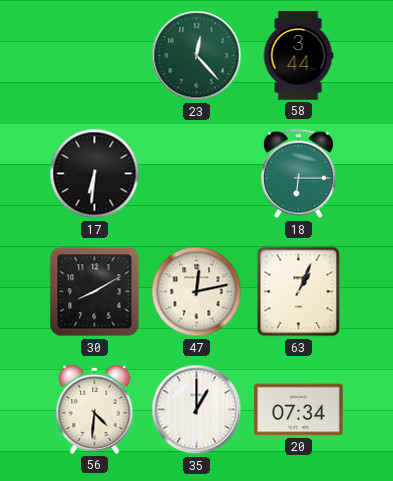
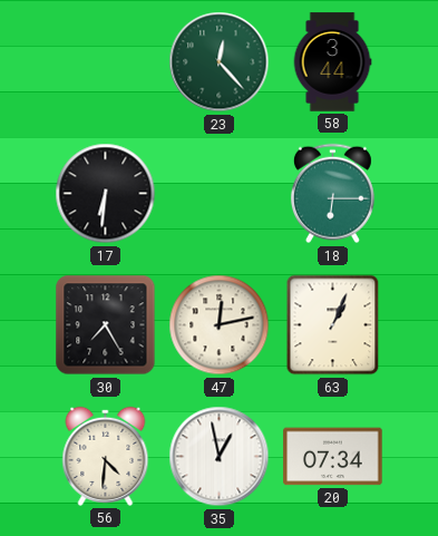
30: 8:10 -> 7:25 (106, 325)
35: 1:00 -> 12:58 (220, 457)
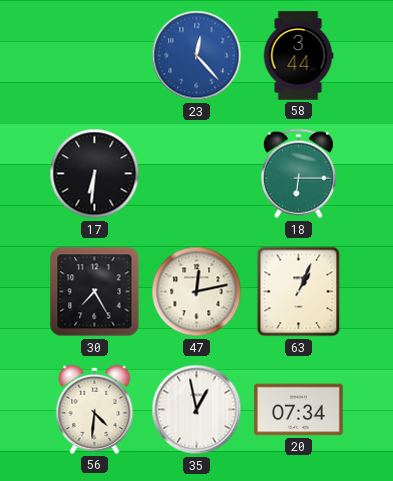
23 dial: green -> blue (197, 56)
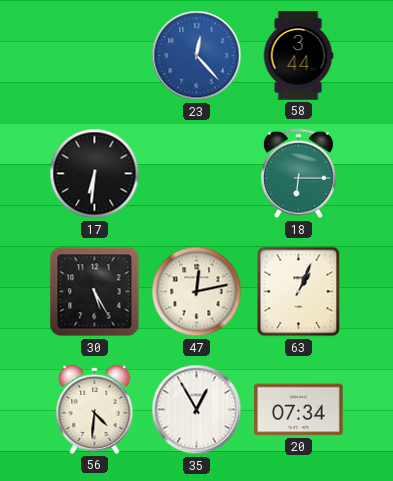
30: 7:25 -> 5:25 (95, 292)
35: 12:58 -> 12:55 (197, 410)
